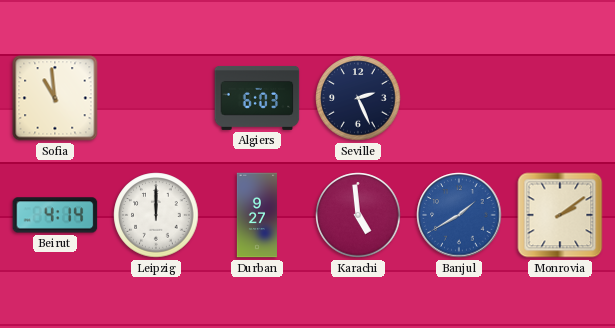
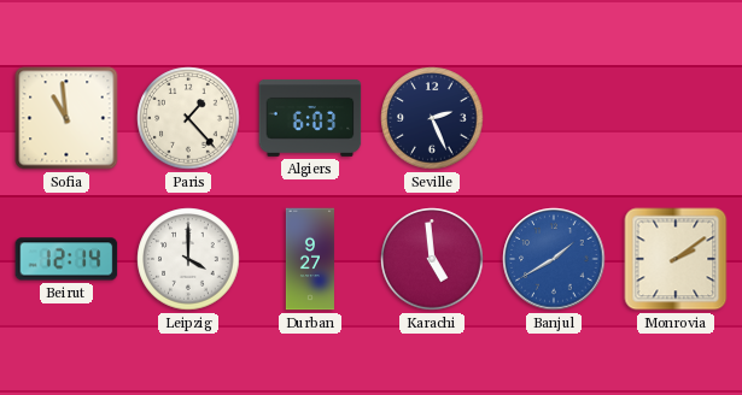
Paris: none -> 1:23 (188, 118)
Beirut: 4:14 -> 12:14 (66, 259)
Leipzig: 12:00 -> 4:00 (188, 259)
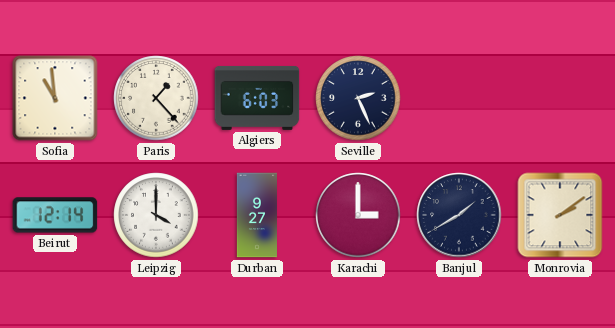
Karachi: 4:59 -> 3:00 (358, 215)
Banjul dial: blue -> navy (459, 215)
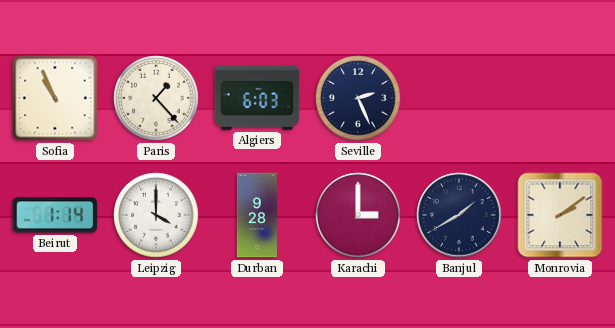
Sofia: 10:59 -> 10:56 (55, 98)
Beirut: 12:14 -> 1:14 (55, 215)
Durban: 9:27 -> 9:28 (257, 215)
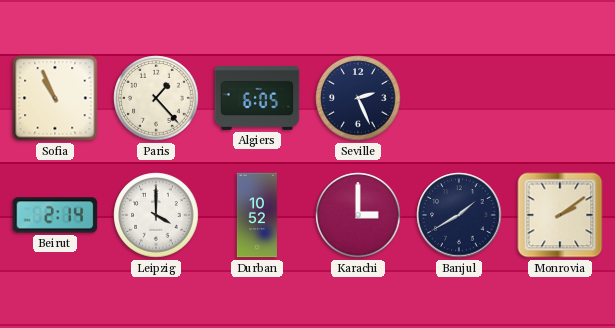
Algiers: 6:03 -> 6:05 (257, 98)
Beirut: 1:14 -> 2:14 (55, 215)
Durban: 9:28 -> 10:52 (257, 215)
